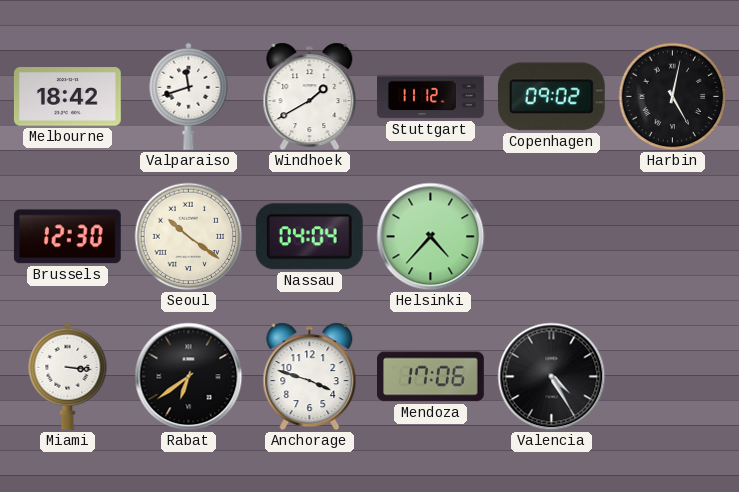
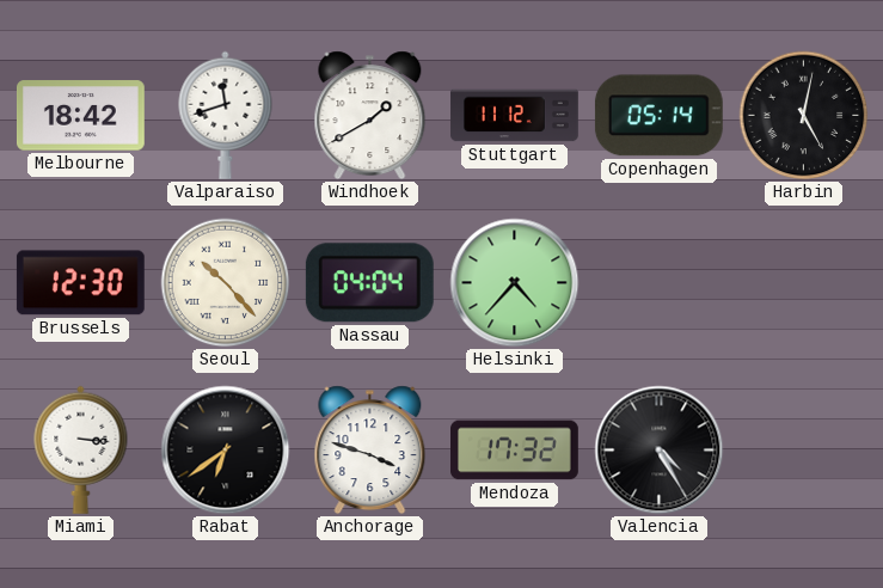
Copenhagen: 09:02 -> 05:14 (658, 116)
Seoul: 10:21 -> 10:23 (226, 283)
Mendoza: 17:06 -> 17:32 (515, 451)
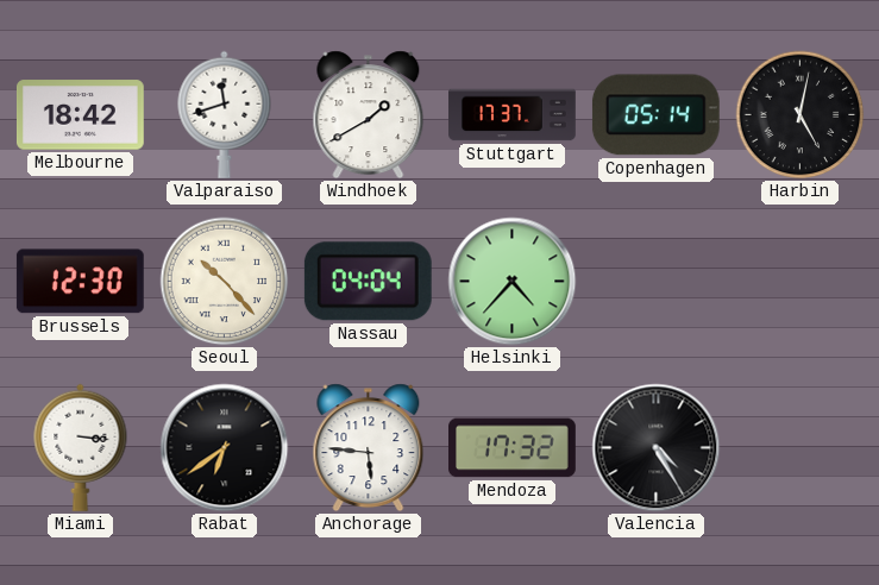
Stuttgart: 11:12 -> 17:37 (513, 115)
Anchorage: 3:48 -> 5:46 (369, 448)
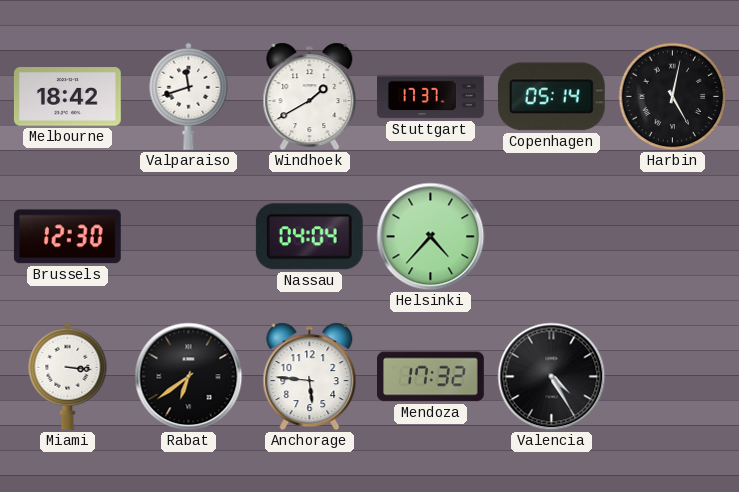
Seoul: 10:23 -> none (225, 282)
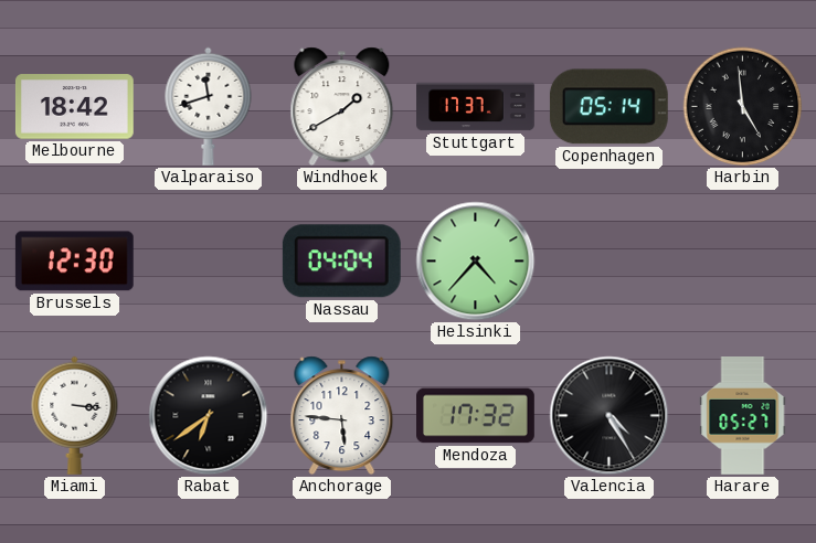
Harbin: 5:02 -> 4:59 (743, 107)
Harare: none -> 05:27 (743, 416)
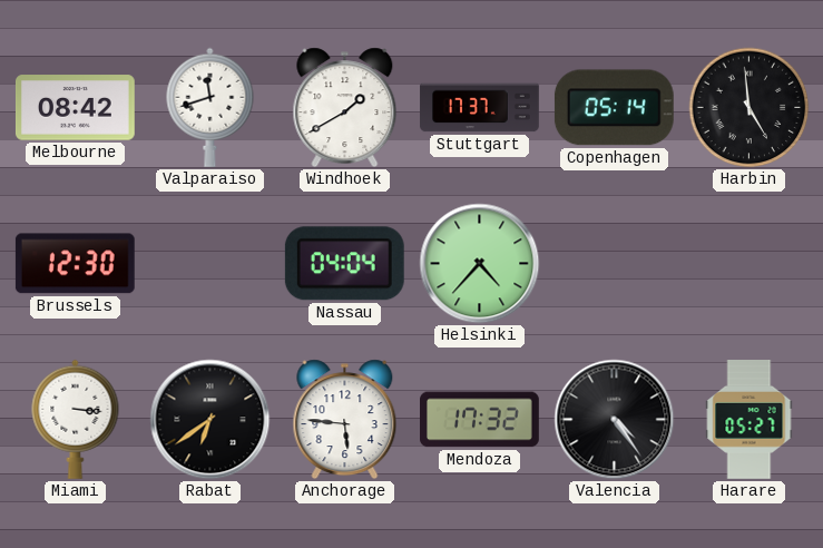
Melbourne: 18:42 -> 08:42 (75, 108)
Valencia: 4:25 -> 4:24 (615, 420)
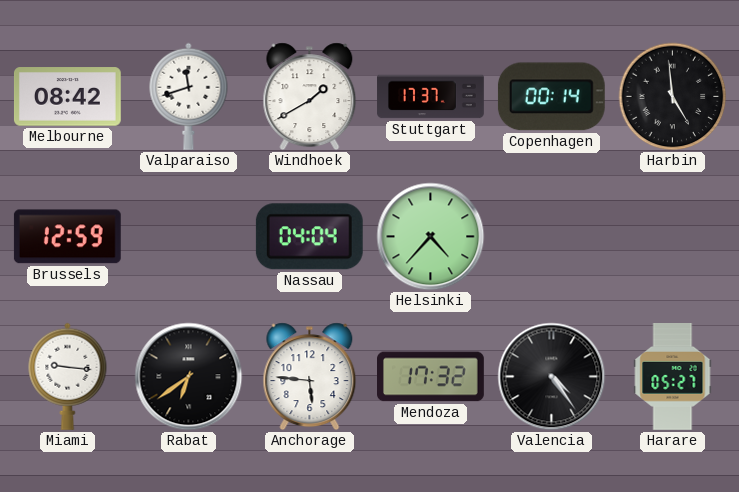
Copenhagen: 05:14 -> 00:14 (551, 97)
Brussels: 12:30 -> 12:59 (67, 237)
Miami: 3:16 -> 9:16 (68, 376)
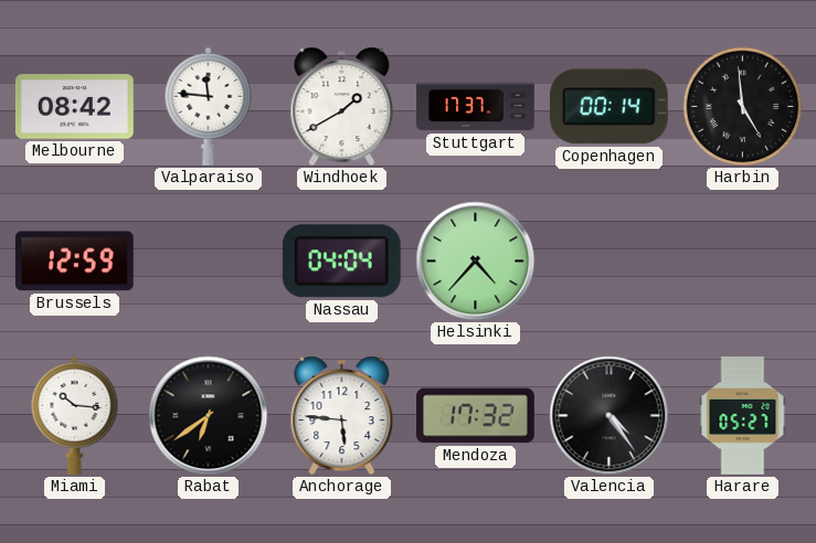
Valparaiso: 11:42 -> 11:46 (209, 106)
Miami: 9:16 -> 10:16 (75, 415)
